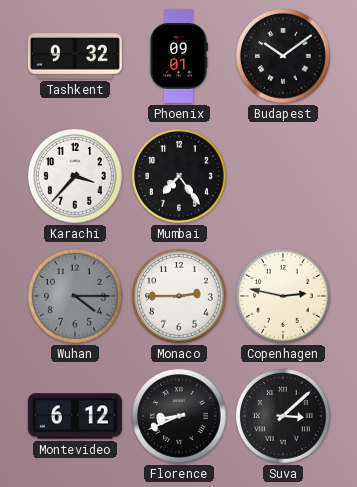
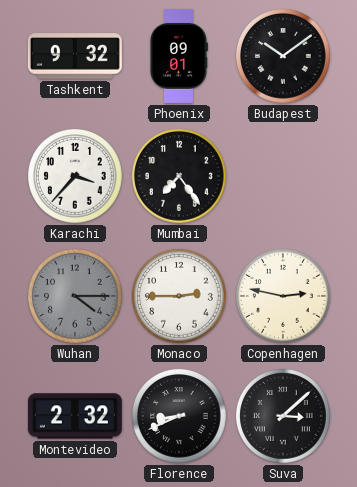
Montevideo: 6:12 -> 2:32 (75, 416)
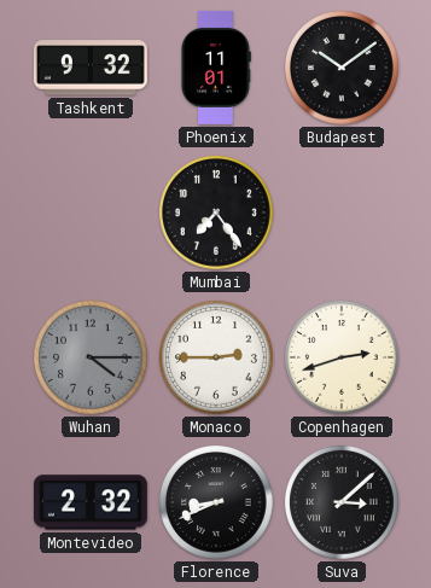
Phoenix: 09:01 -> 11:01 (215, 68)
Karachi: 3:37 -> none (76, 177)
Copenhagen: 2:47 -> 2:42 (343, 359)
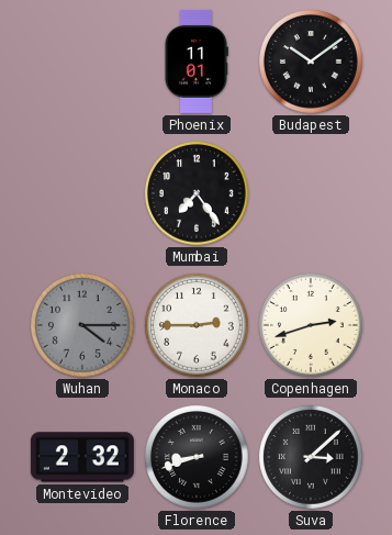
Tashkent: 9:32 -> none (91, 68)
Florence: 8:41 -> 8:42 (198, 458)
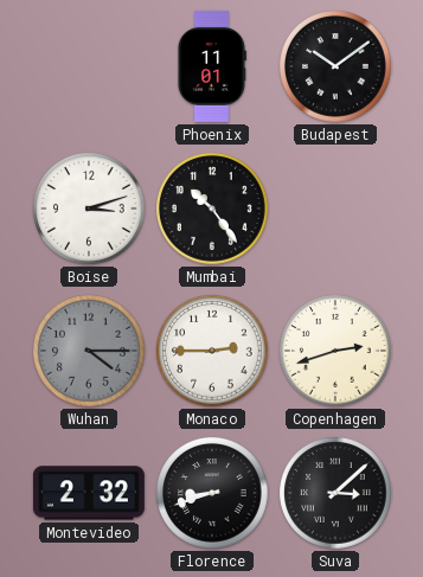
Boise: none -> 3:12 (90, 210)
Mumbai: 7:24 -> 10:24 (213, 210)
